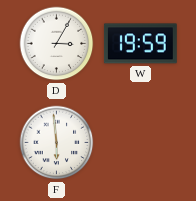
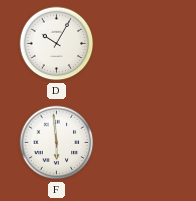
D: 3:05 -> 10:05 (57, 44)
W: 19:59 -> none (140, 44)
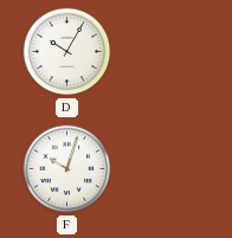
F: 5:59 -> 10:03 (67, 169)
